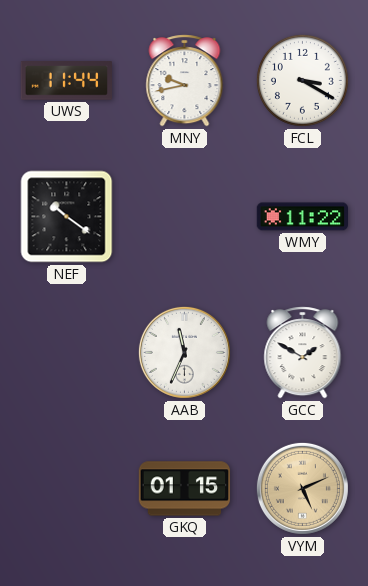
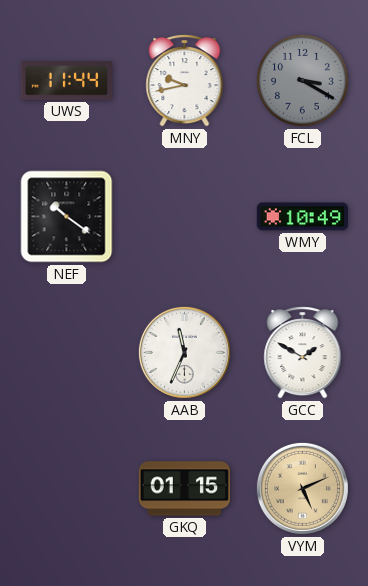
FCL dial: white -> grey (302, 80)
WMY: 11:22 -> 10:49 (302, 217)
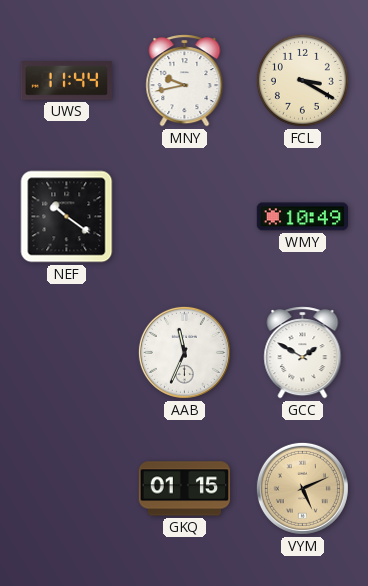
FCL dial: grey -> cream (302, 80)
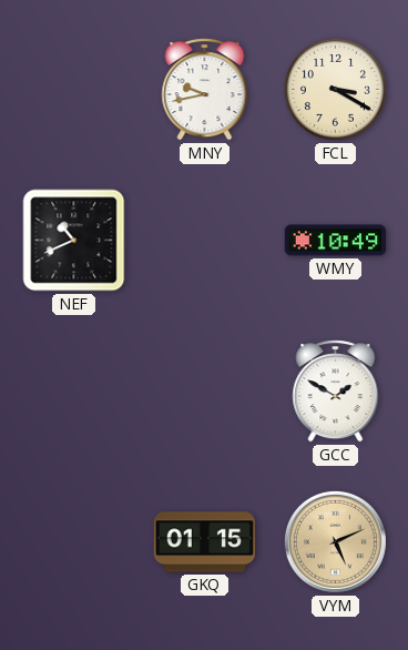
UWS: 11:44 -> none (66, 81)
NEF: 10:21 -> 10:41 (74, 241)
AAB: 11:34 -> none (184, 352)
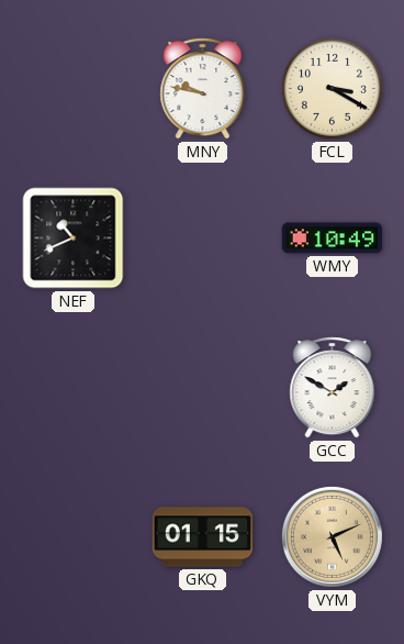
MNY: 9:43 -> 9:47 (203, 89)
